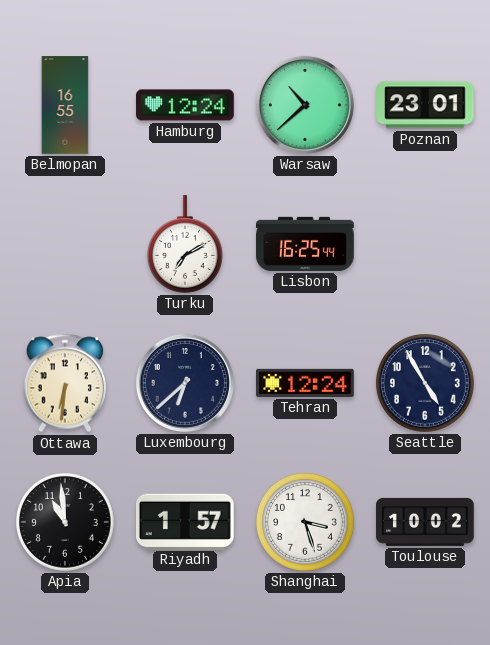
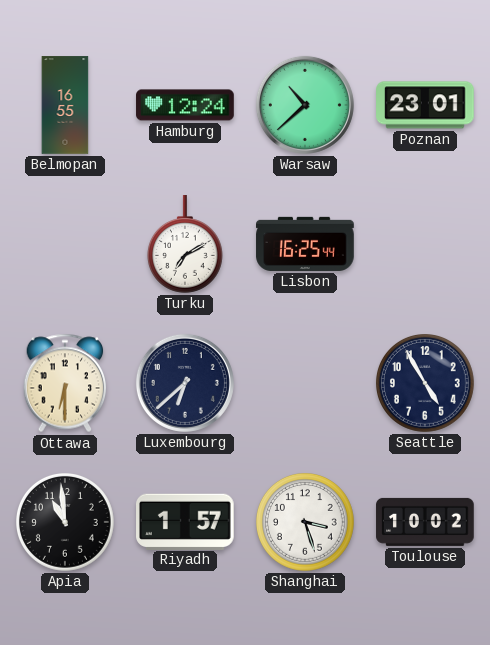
Ottawa: 6:31 -> 6:30 (65, 383)
Tehran: 12:24 -> none (305, 383)
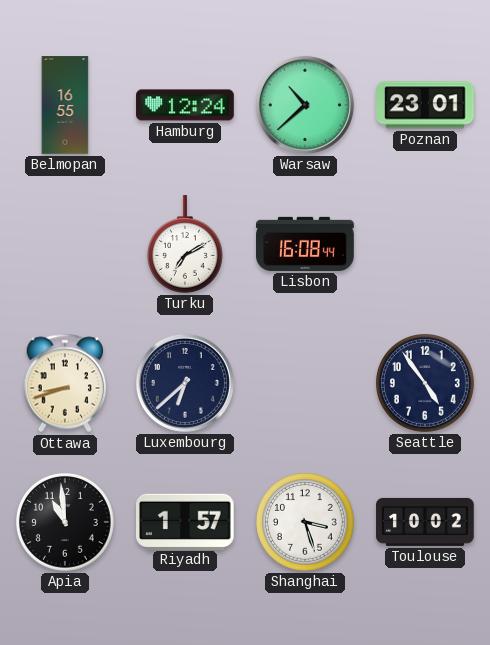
Lisbon: 16:25 -> 16:08 (305, 244)
Ottawa: 6:30 -> 8:42 (65, 383)
Seattle: 4:55 -> 4:54 (426, 384)
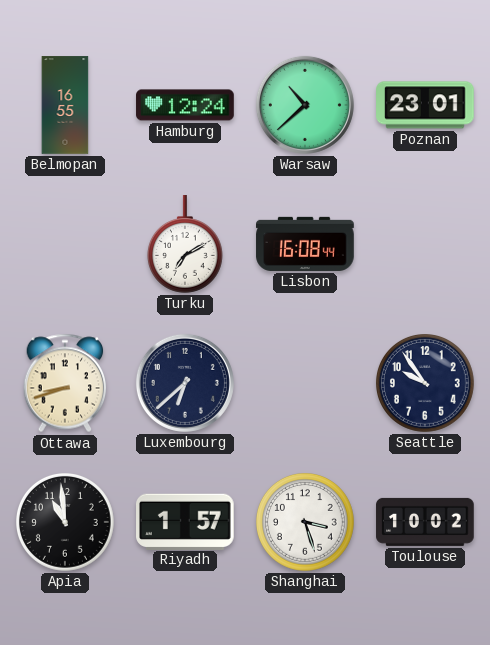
Seattle: 4:54 -> 9:54 (426, 384)
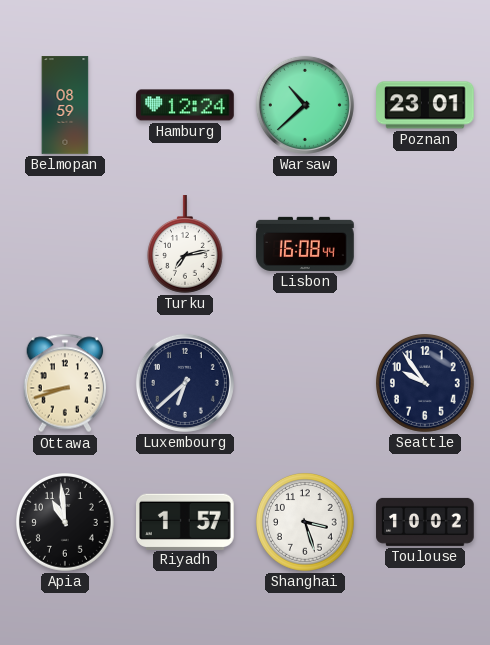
Belmopan: 16:55 -> 08:59 (65, 105)
Turku: 7:10 -> 7:13 (185, 244)
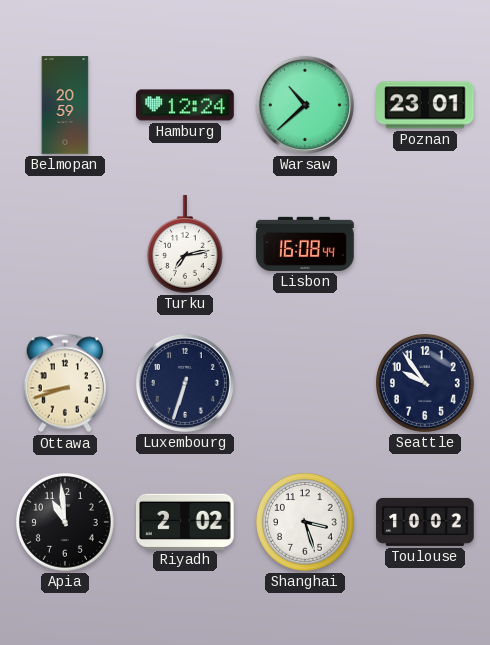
Belmopan: 08:59 -> 20:59 (65, 105)
Luxembourg: 6:38 -> 6:33 (185, 383)
Riyadh: 1:57 -> 2:02 (186, 521)
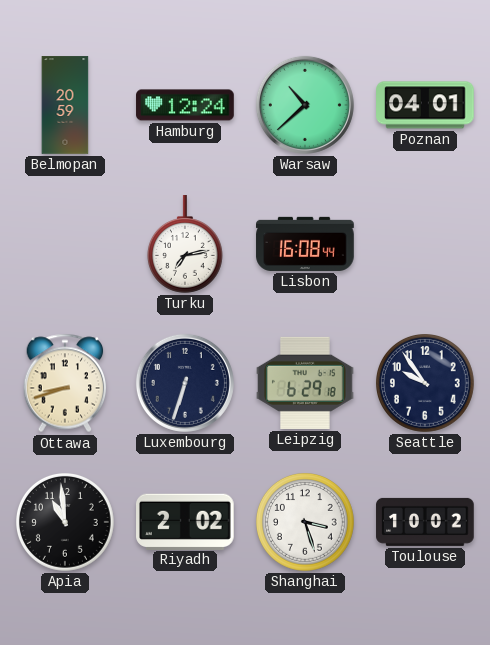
Poznan: 23:01 -> 04:01 (425, 105)
Leipzig: none -> 6:29 (305, 383)
